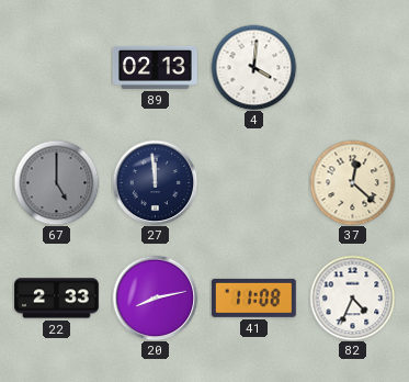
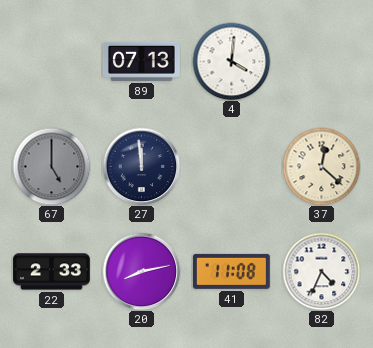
89: 02:13 -> 07:13 (142, 61)
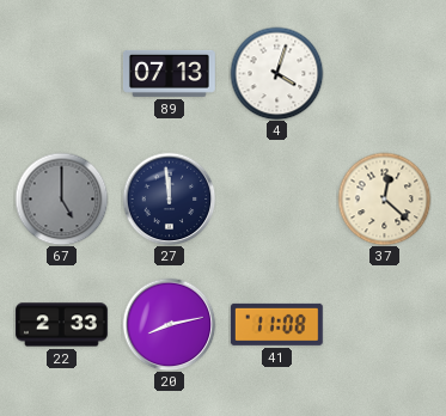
4: 4:01 -> 4:03 (276, 73)
82: 4:34 -> none (321, 271)
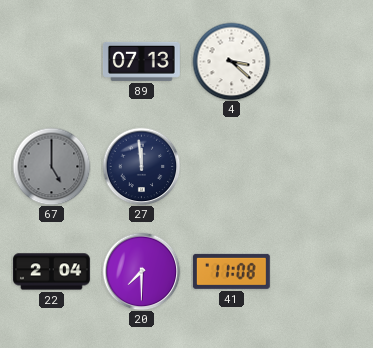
4: 4:03 -> 3:22 (231, 61)
37: 12:22 -> none (384, 198)
22: 2:33 -> 2:04 (52, 272)
20: 8:13 -> 7:30 (141, 271)
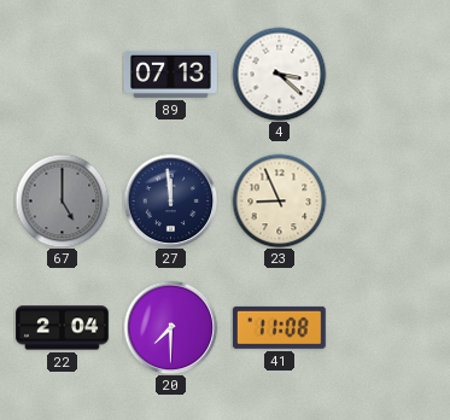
23: none -> 8:56 (279, 200)
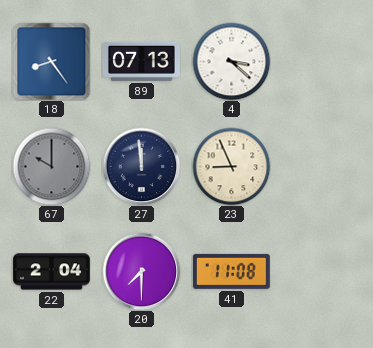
18: none -> 8:24 (51, 61)
67: 5:00 -> 10:00 (51, 166)
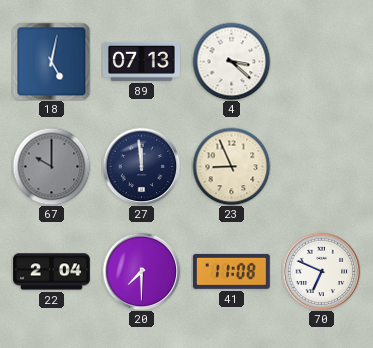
18: 8:24 -> 5:02 (51, 61)
70: none -> 6:49 (321, 271)
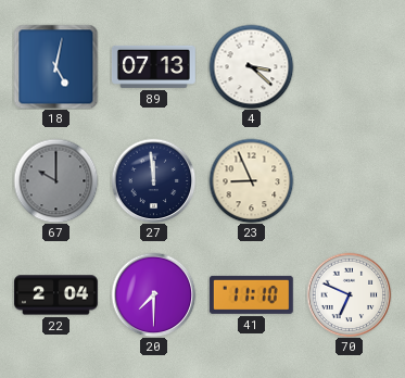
41: 11:08 -> 11:10 (251, 294)
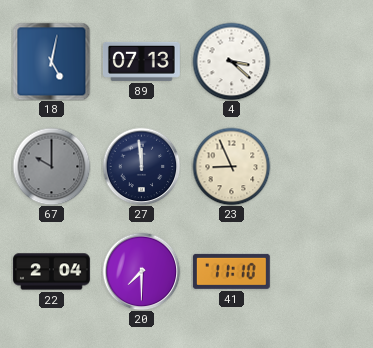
70: 6:49 -> none (349, 294)
